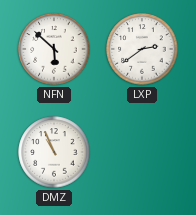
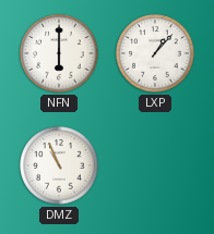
NFN: 5:52 -> 6:00 (59, 53)
LXP: 2:39 -> 1:07 (155, 53)
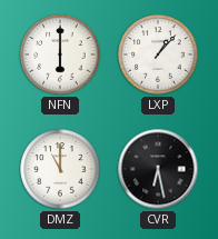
DMZ: 10:56 -> 11:00 (60, 169)
CVR: none -> 6:28 (158, 169)
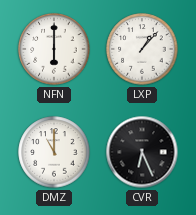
CVR: 6:28 -> 6:26 (142, 152)
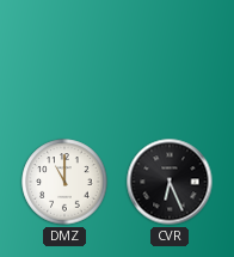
NFN: 6:00 -> none (54, 49)
LXP: 1:07 -> none (142, 49)
